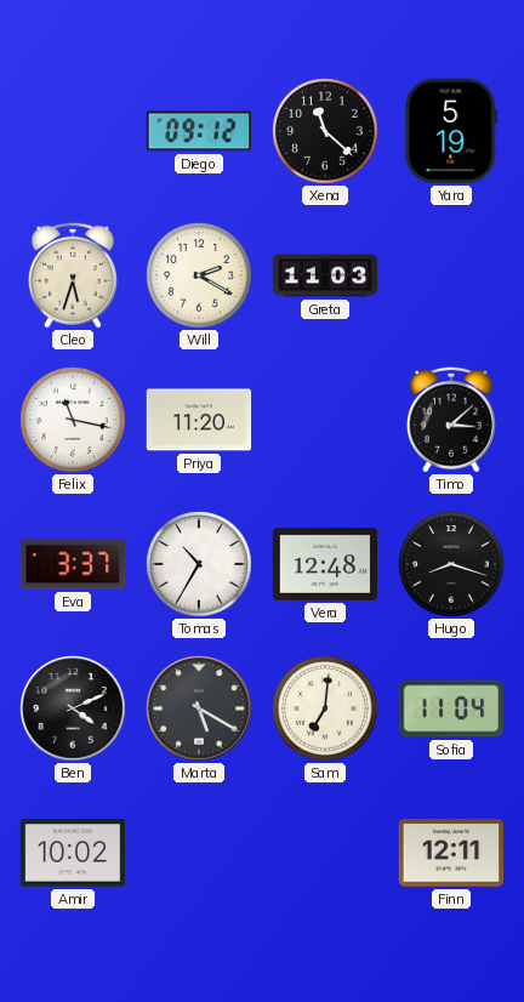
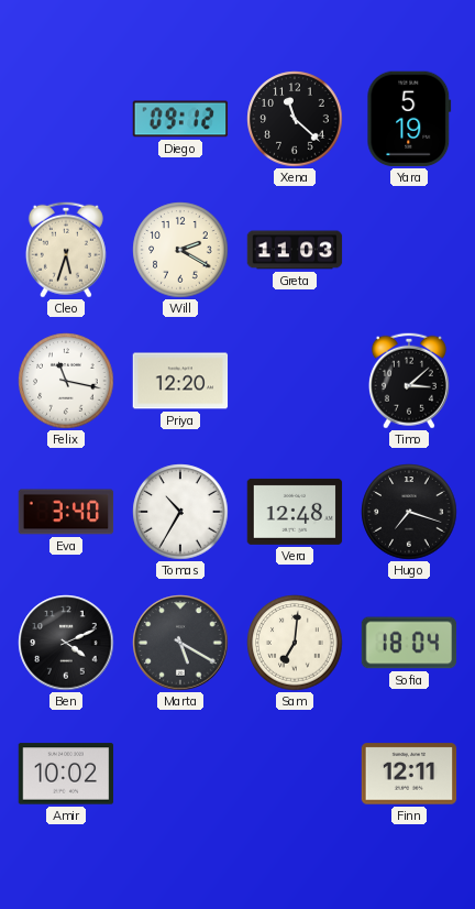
Priya: 11:20 -> 12:20 (180, 381)
Eva: 3:37 -> 3:40 (66, 512)
Hugo: 8:18 -> 7:18 (409, 512)
Sofia: 11:04 -> 18:04 (409, 643)
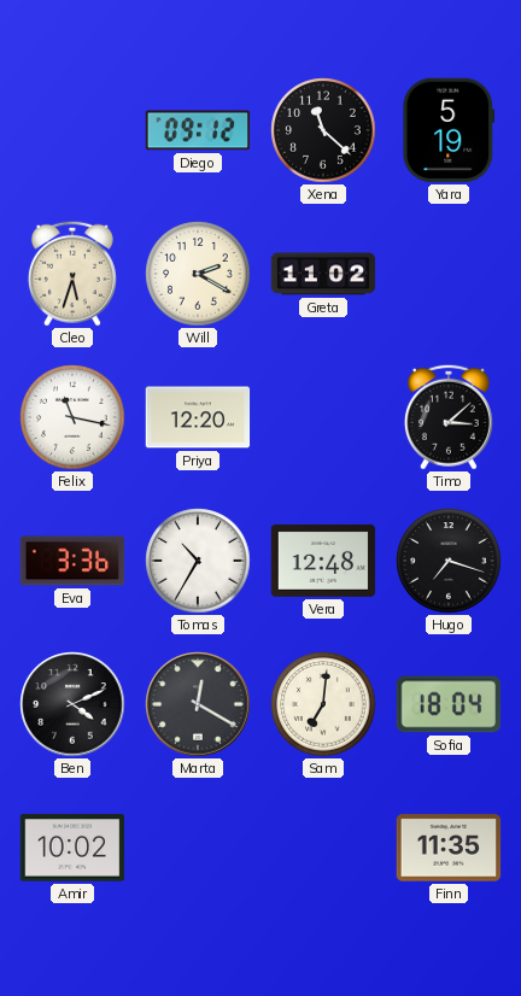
Greta: 11:03 -> 11:02 (323, 274)
Eva: 3:40 -> 3:36 (72, 561)
Marta: 5:20 -> 12:20 (198, 704)
Finn: 12:11 -> 11:35 (449, 848)
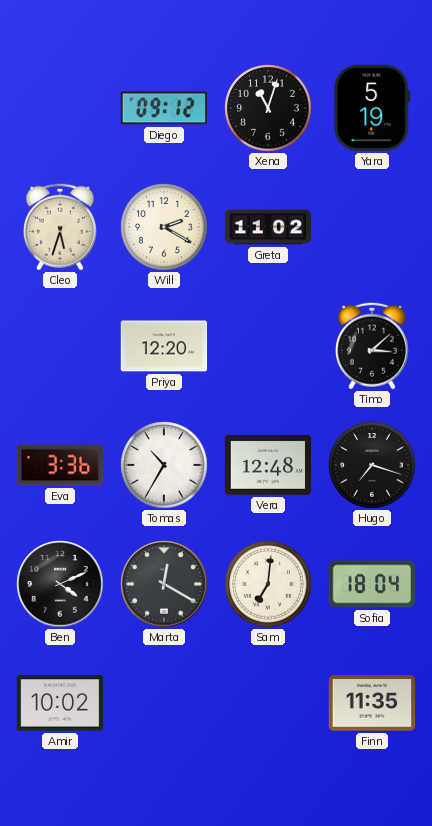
Xena: 11:22 -> 11:03 (268, 108)
Felix: 11:17 -> none (72, 417)
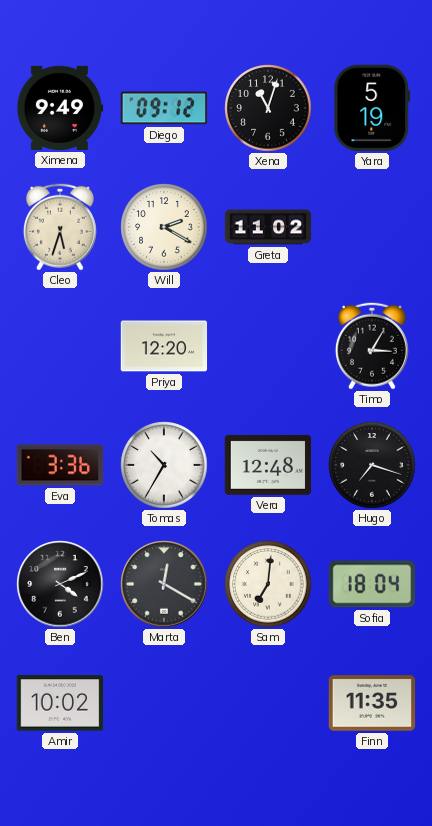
Ximena: none -> 9:49 (60, 108)
Timo: 3:08 -> 3:05 (372, 346)
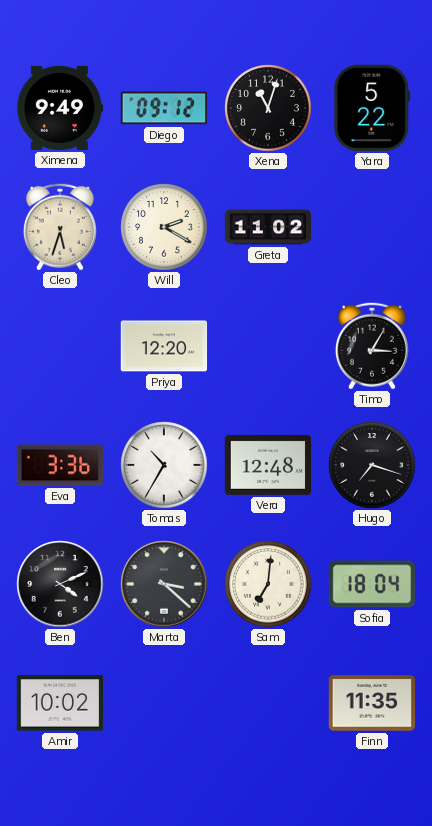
Yara: 5:19 -> 5:22 (372, 108)
Marta: 12:20 -> 3:22 (164, 584)
